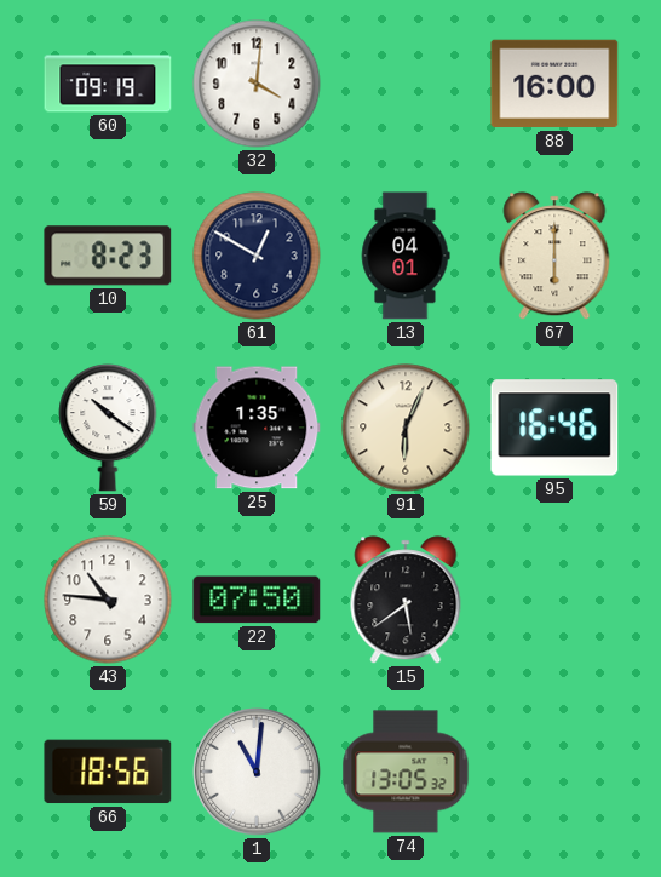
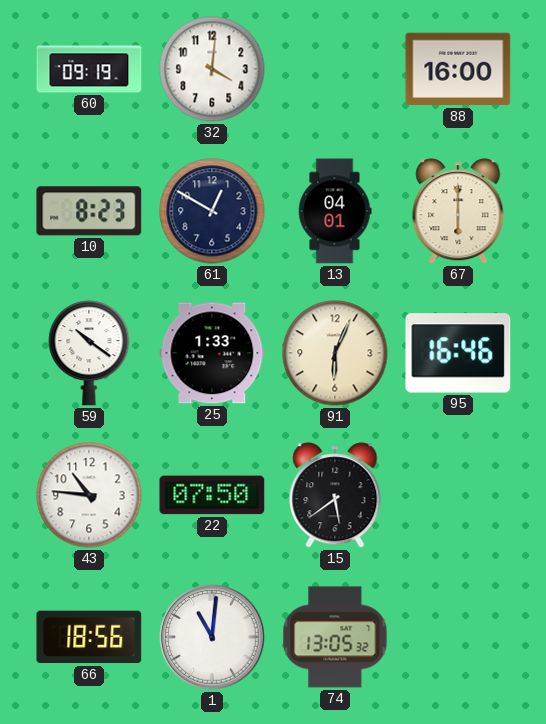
25: 1:35 -> 1:33 (212, 353)
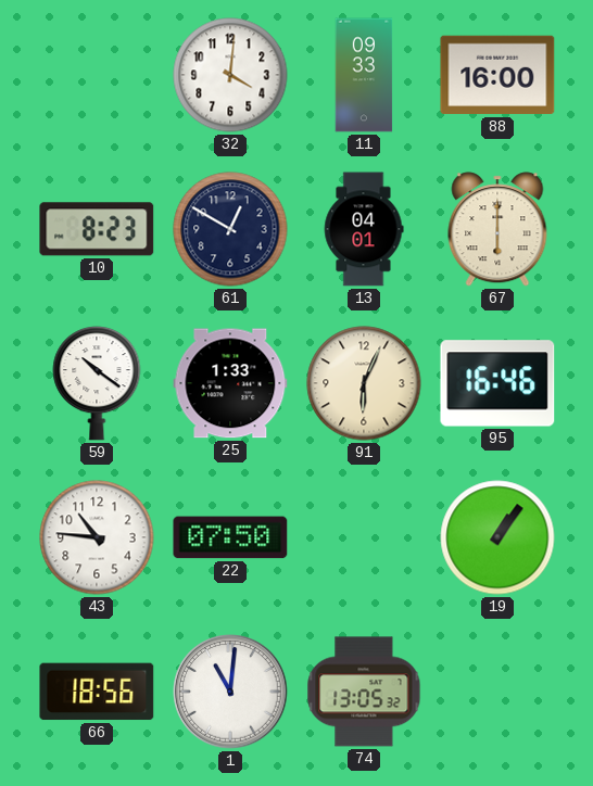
60: 09:19 -> none (89, 69)
11: none -> 09:33 (364, 75)
15: 5:39 -> none (335, 495)
19: none -> 1:06 (497, 537)
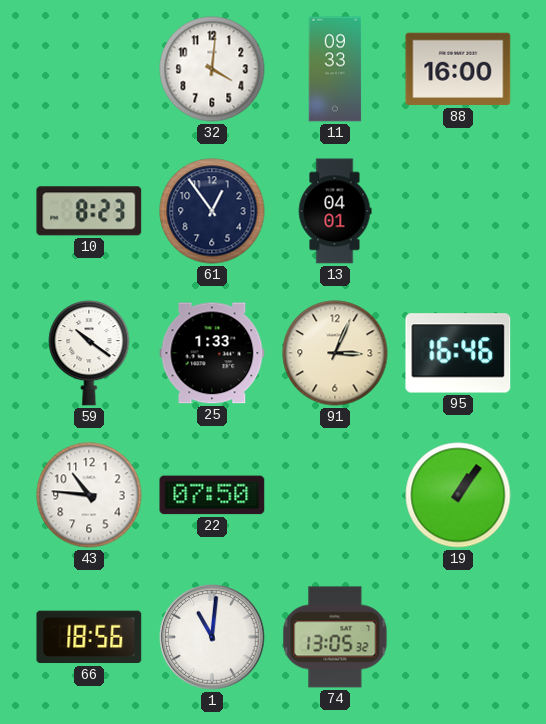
61: 12:50 -> 12:54 (212, 211)
67: 6:00 -> none (497, 229)
91: 6:04 -> 3:04 (335, 353)
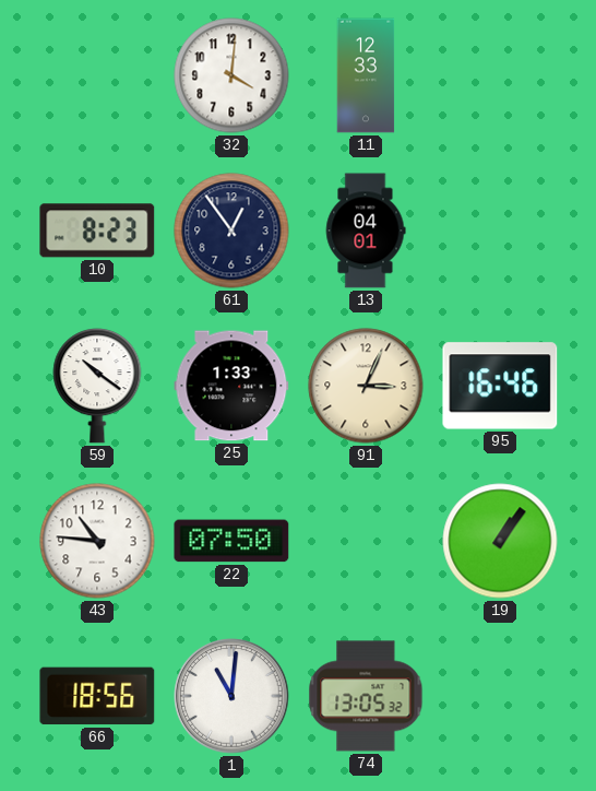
11: 09:33 -> 12:33 (366, 75)
88: 16:00 -> none (458, 69)
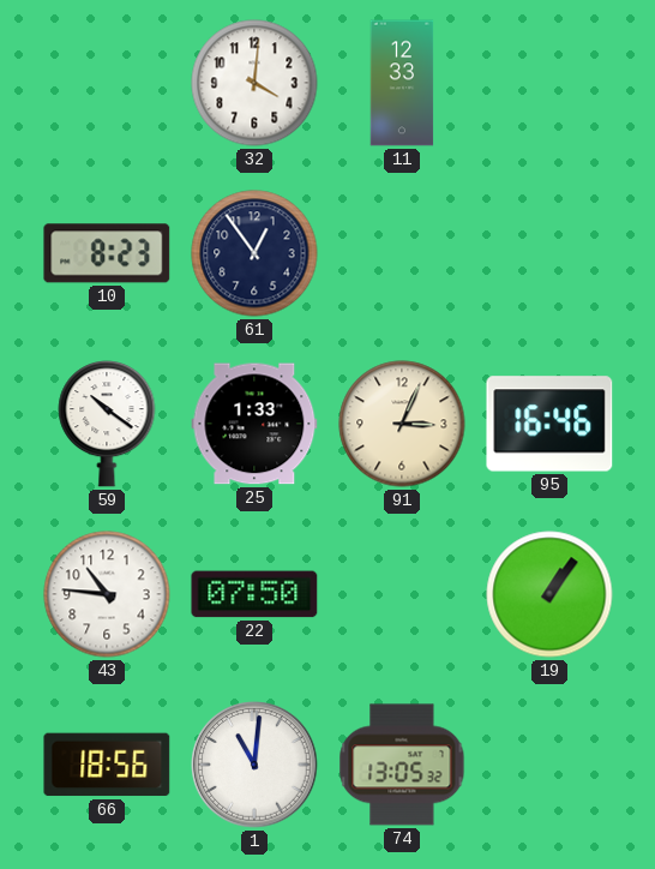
13: 04:01 -> none (366, 231)
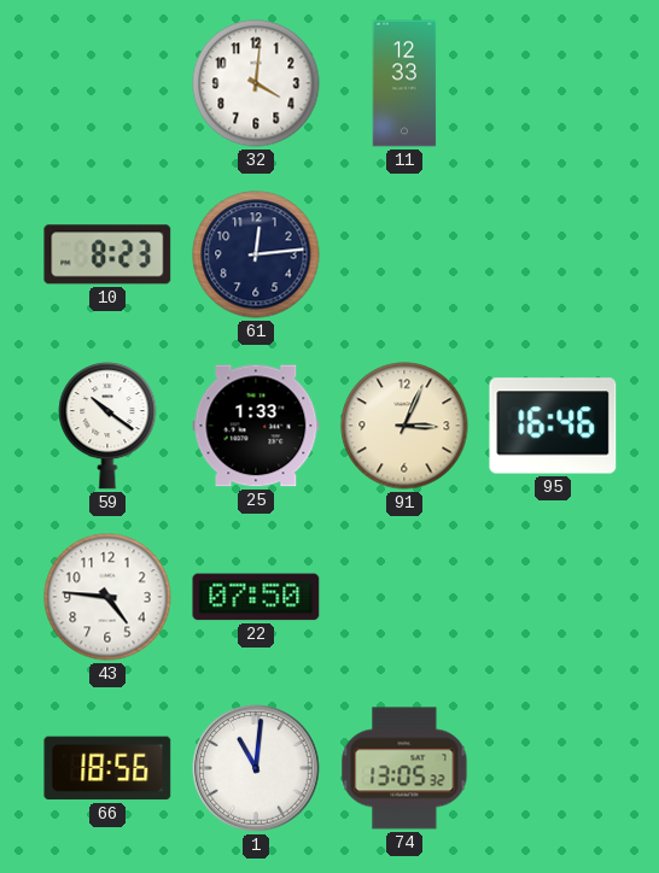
61: 12:54 -> 12:14 (256, 254)
43: 10:46 -> 4:46 (107, 597)
19: 1:06 -> none (549, 594)
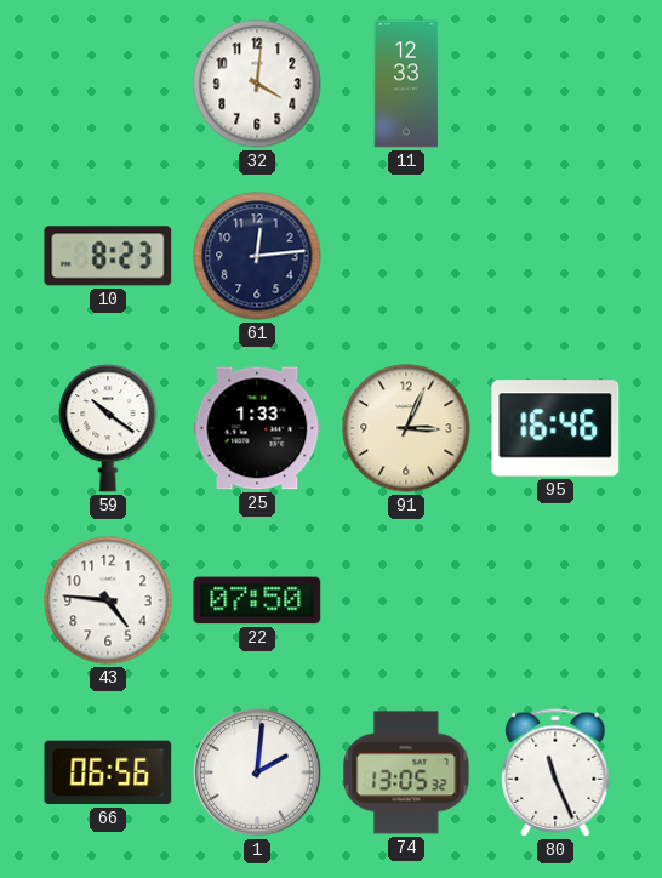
66: 18:56 -> 06:56 (108, 772)
1: 11:01 -> 2:01 (257, 772)
80: none -> 11:26 (555, 772)
